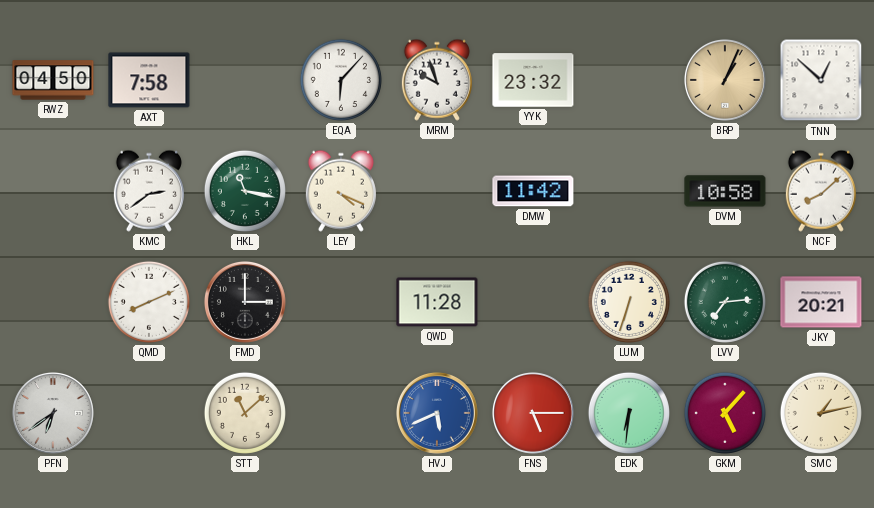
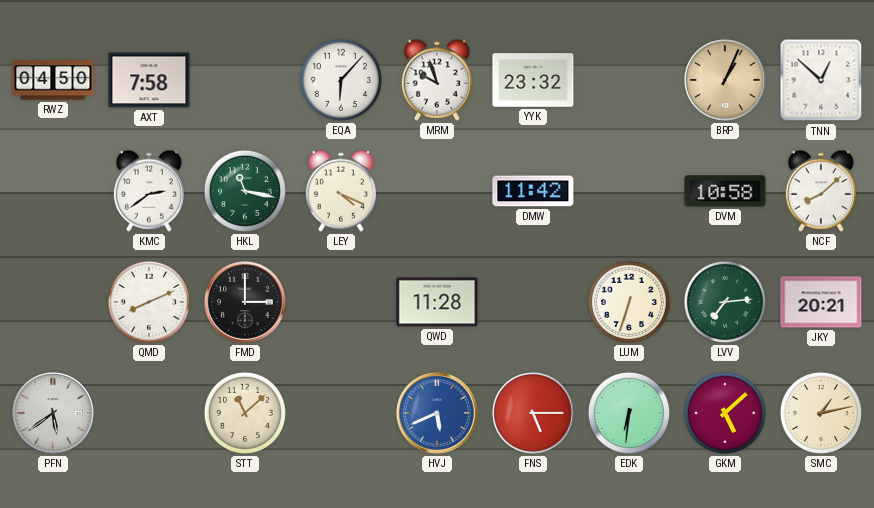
PFN: 6:39 -> 5:39 (53, 413)
GKM: 5:07 -> 5:08 (725, 413)
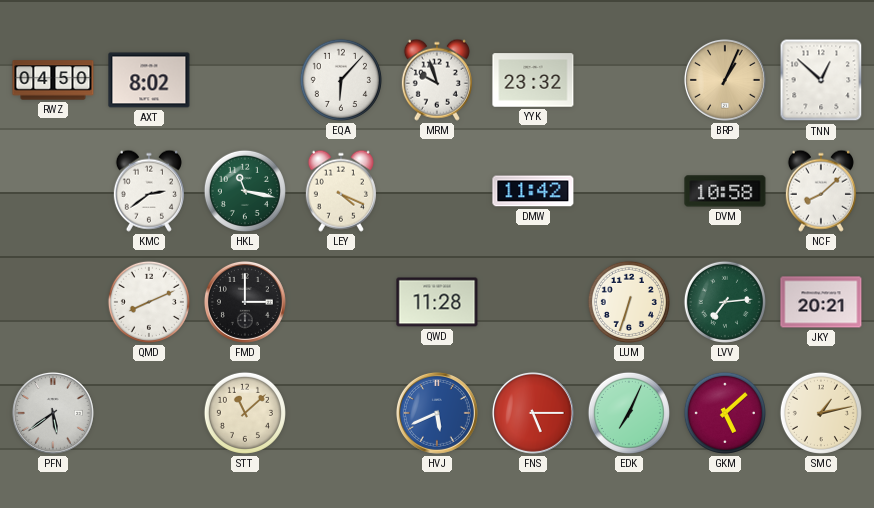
AXT: 7:58 -> 8:02 (149, 80)
EDK: 6:31 -> 7:04 (629, 413)
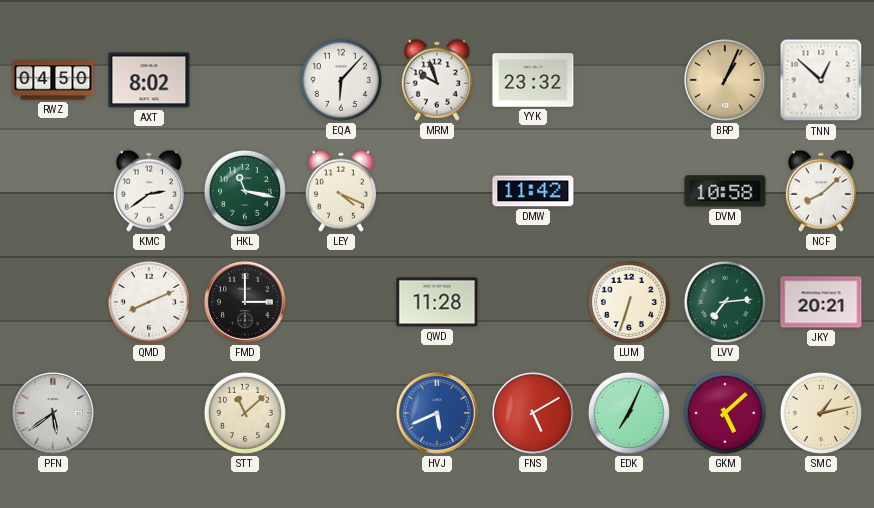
FNS: 5:15 -> 5:10 (533, 413)
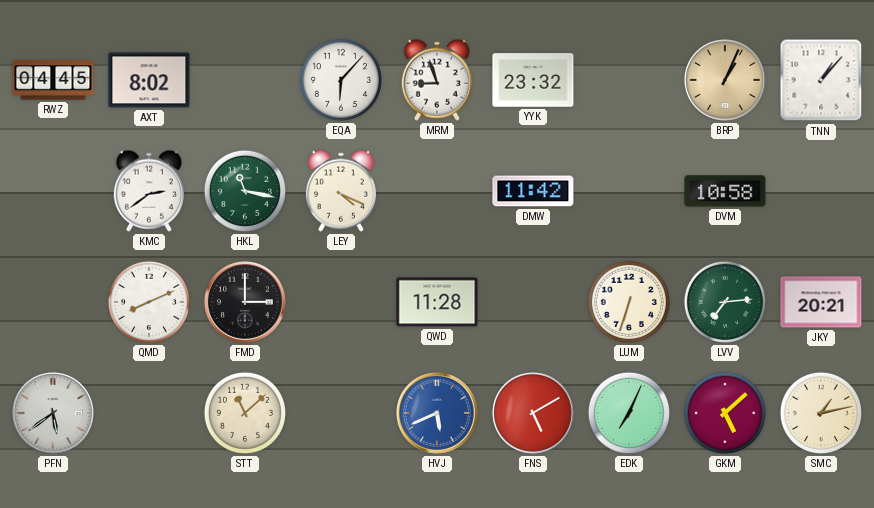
RWZ: 04:50 -> 04:45 (53, 80)
MRM: 9:57 -> 8:57 (437, 80)
TNN: 12:52 -> 1:07 (821, 80)
NCF: 8:08 -> none (821, 191)
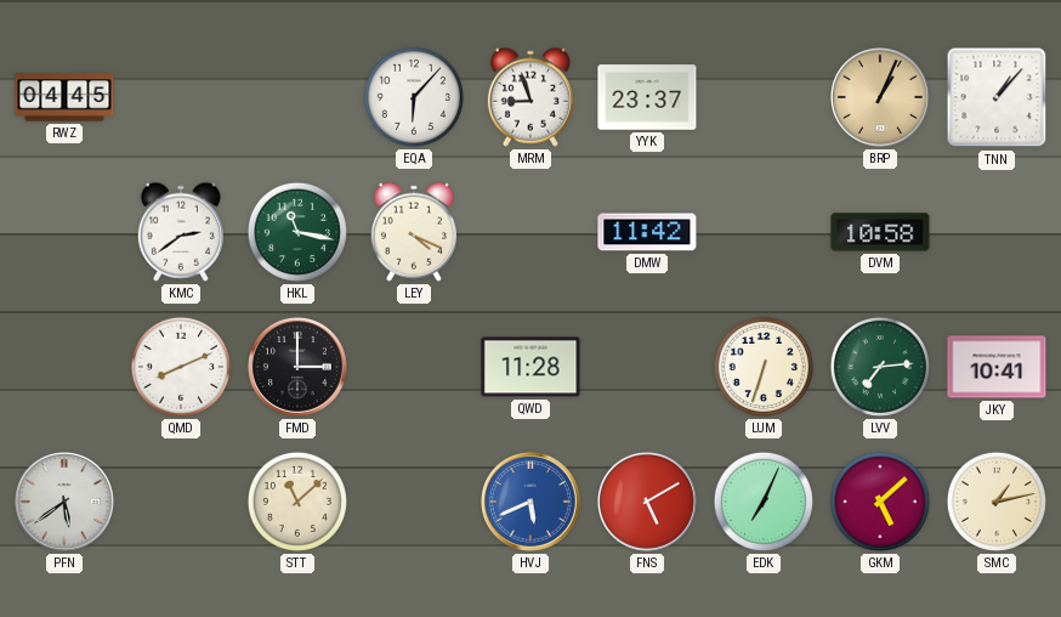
AXT: 8:02 -> none (149, 80)
YYK: 23:32 -> 23:37 (647, 97)
JKY: 20:21 -> 10:41 (997, 367)
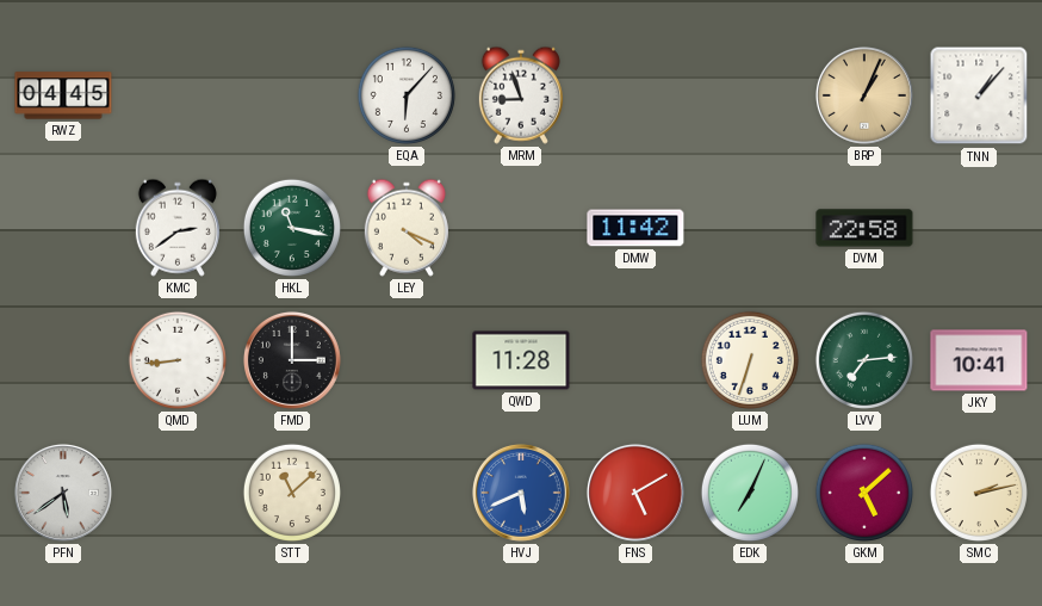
YYK: 23:37 -> none (647, 97)
DVM: 10:58 -> 22:58 (864, 228)
QMD: 8:11 -> 8:44 (178, 360)
SMC: 1:13 -> 2:13 (979, 493)
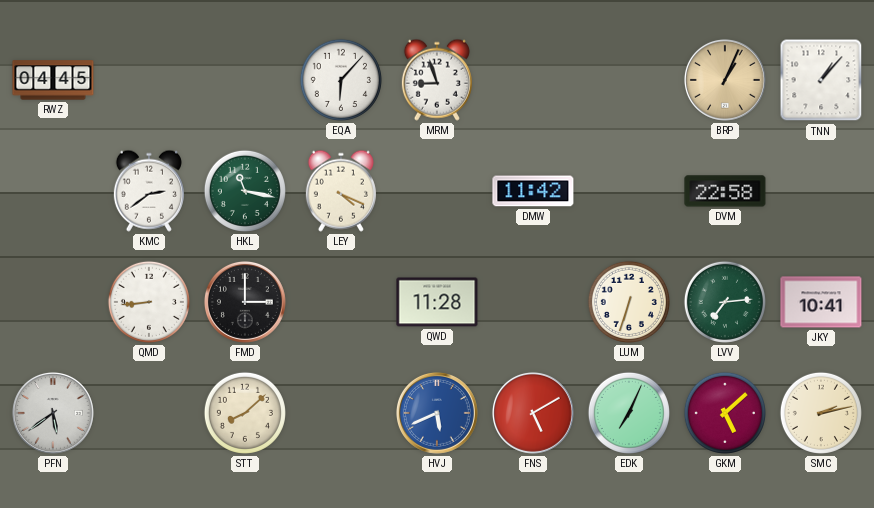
STT: 11:08 -> 8:08 (245, 413)
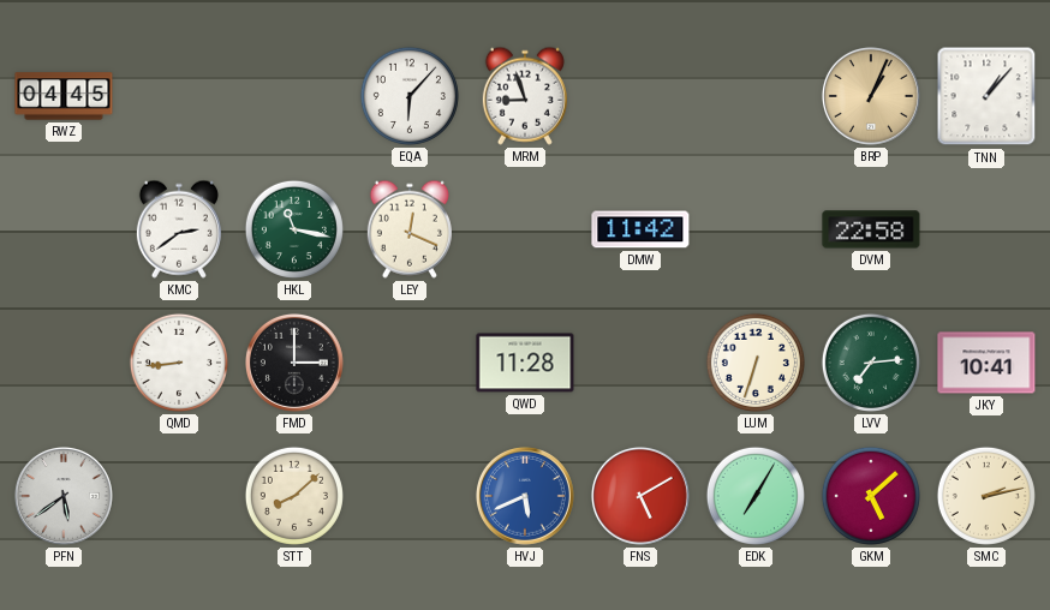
LEY: 4:19 -> 12:19 (410, 229)
EDK: 7:04 -> 7:05 (756, 496)
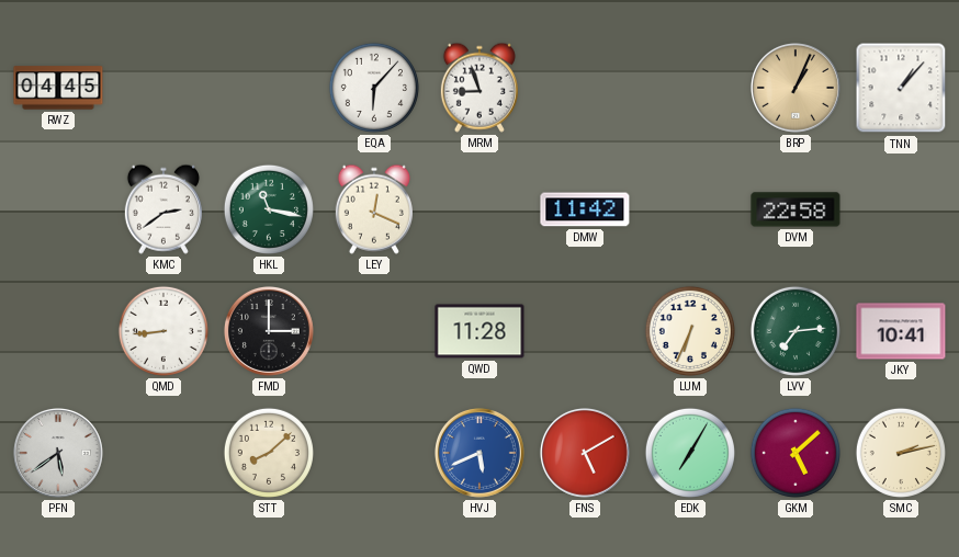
LUM: 6:33 -> 6:34 (690, 331)
